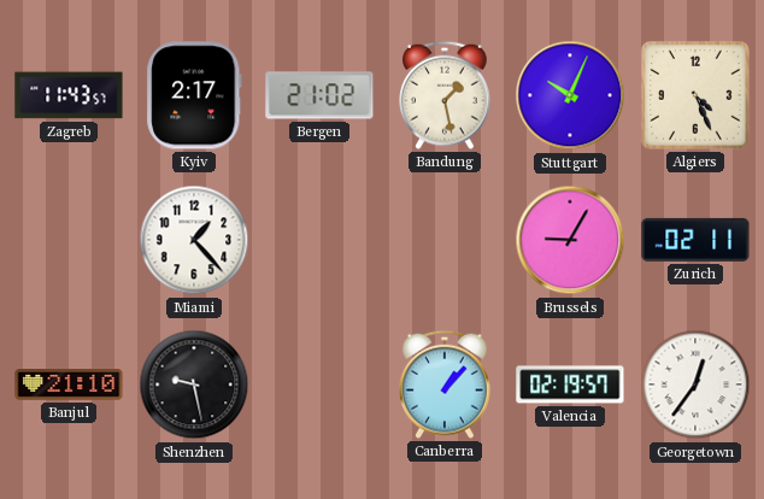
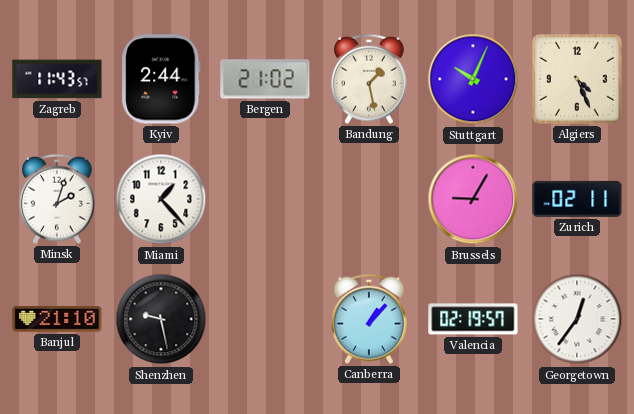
Kyiv: 2:17 -> 2:44 (161, 79)
Minsk: none -> 2:03 (58, 199)
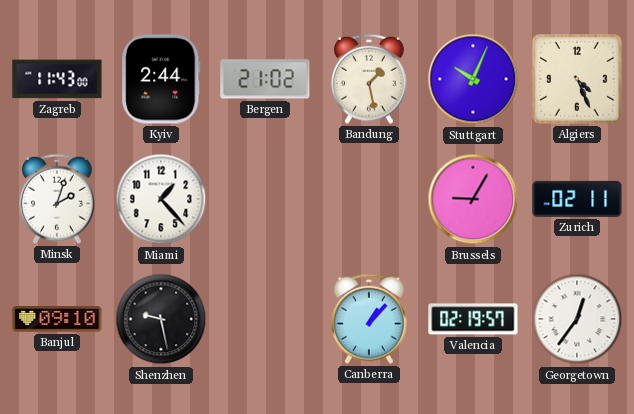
Zagreb: 11:43:57 -> 11:43:00 (57, 79)
Banjul: 21:10 -> 09:10 (57, 320)
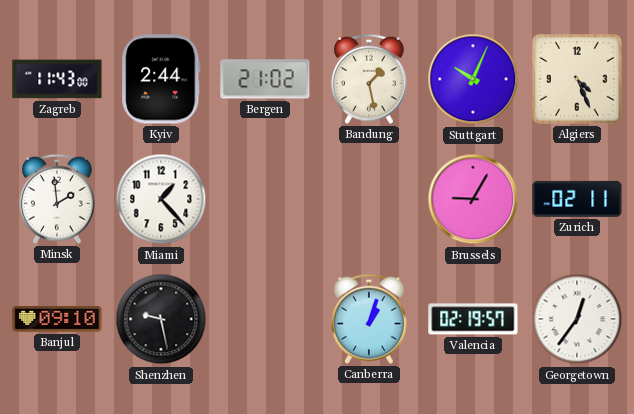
Minsk: 2:03 -> 1:59 (58, 199)
Canberra: 1:07 -> 1:03 (370, 319)
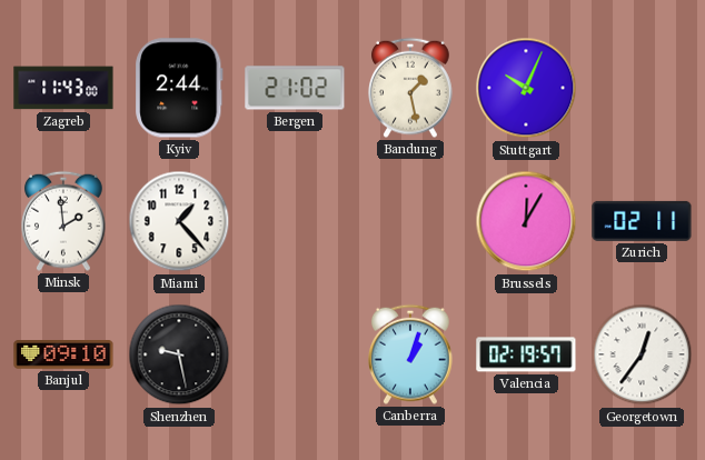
Algiers: 4:26 -> none (577, 79)
Brussels: 9:05 -> 12:05 (526, 221)
